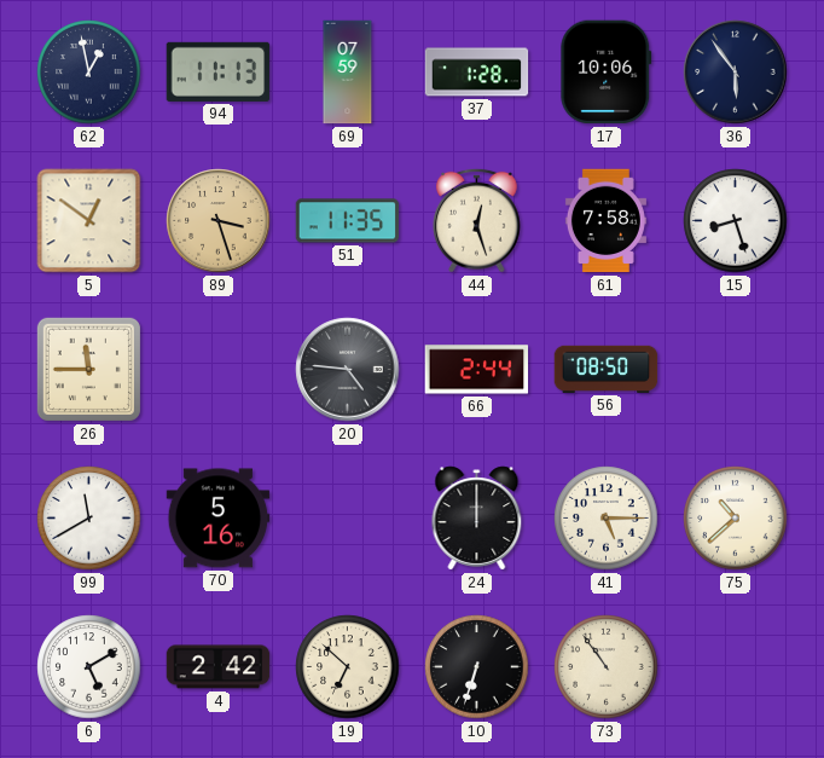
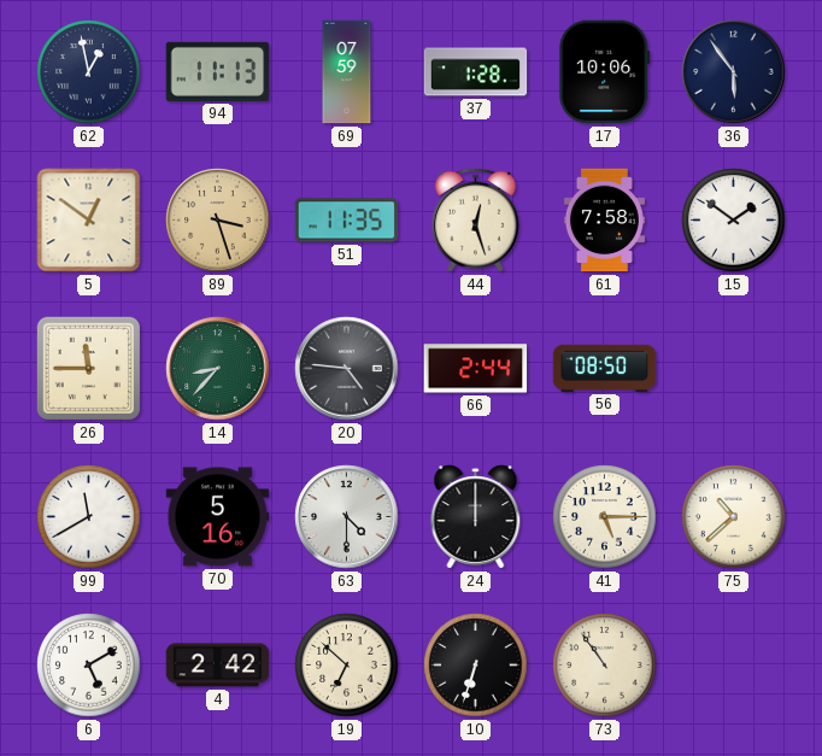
15: 8:27 -> 1:51 (734, 221)
14: none -> 8:37 (218, 369)
63: none -> 4:30 (347, 517)
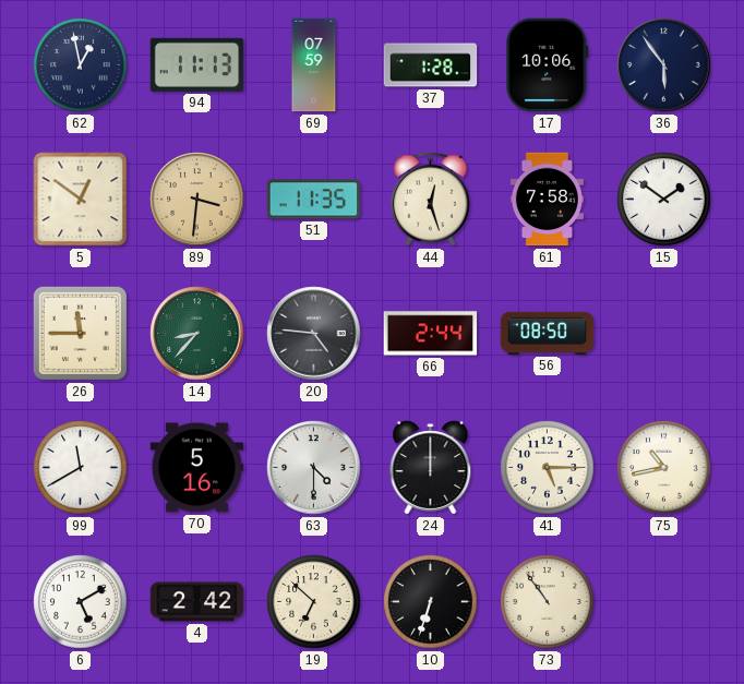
89: 3:27 -> 3:31 (197, 200)
75: 10:38 -> 10:43 (664, 468)
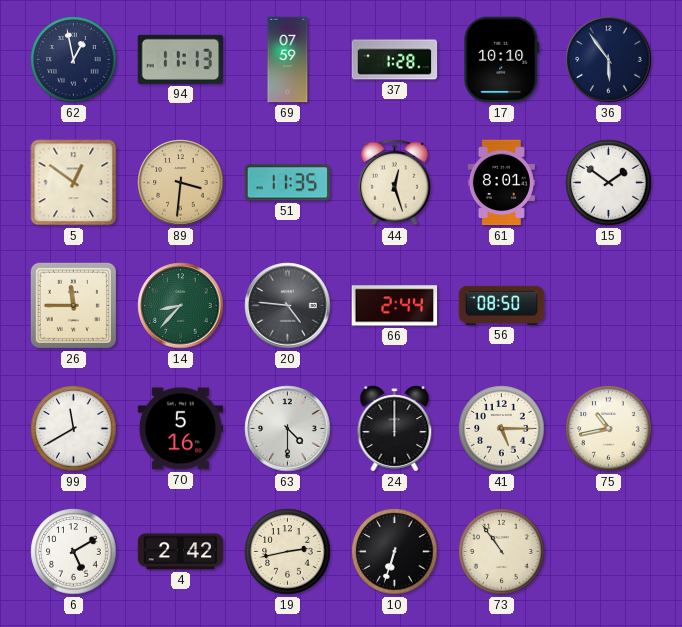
17: 10:06 -> 10:10 (502, 60)
61: 7:58 -> 8:01 (501, 183)
19: 6:52 -> 2:43 (288, 552)
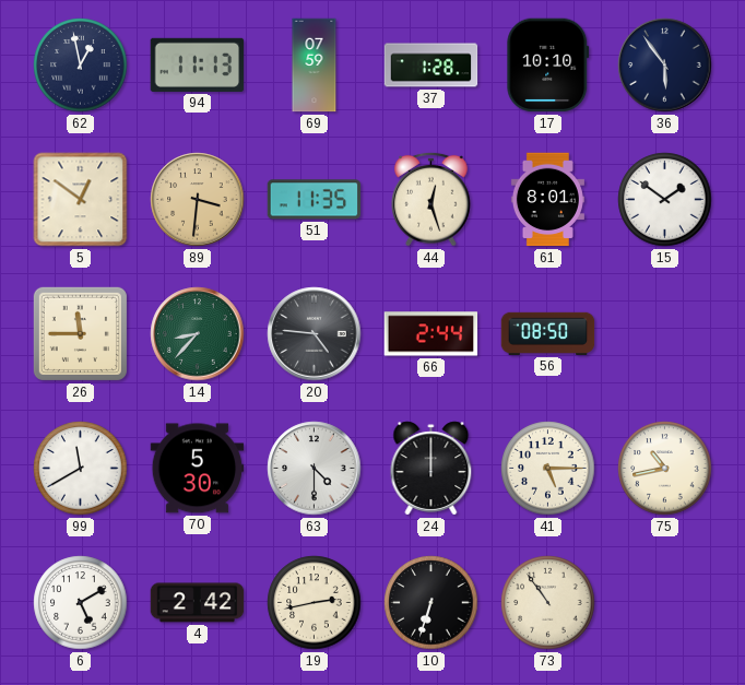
70: 5:16 -> 5:30 (198, 469)
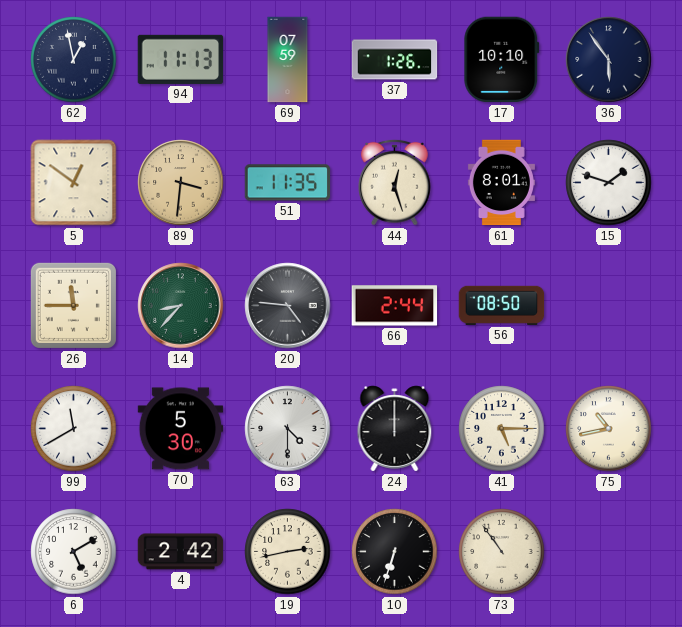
37: 1:28 -> 1:26 (395, 60)
15: 1:51 -> 1:48 (609, 183)
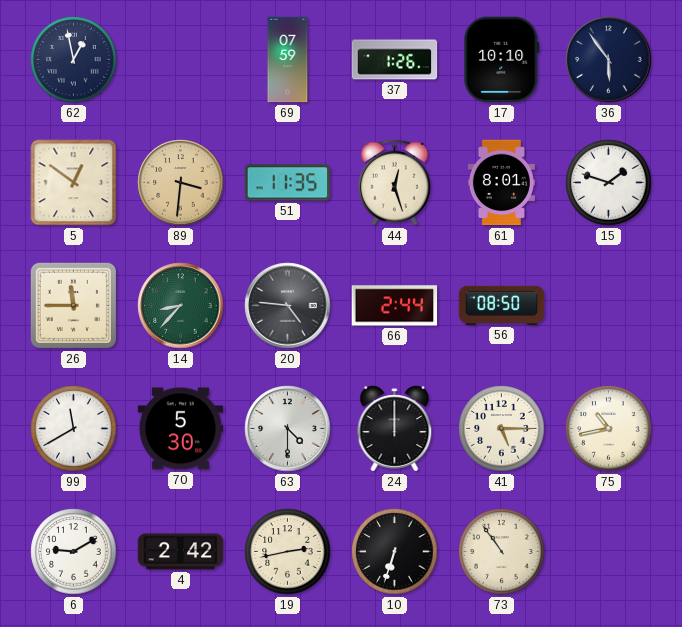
94: 11:13 -> none (181, 59)
6: 5:10 -> 9:10 (74, 552)
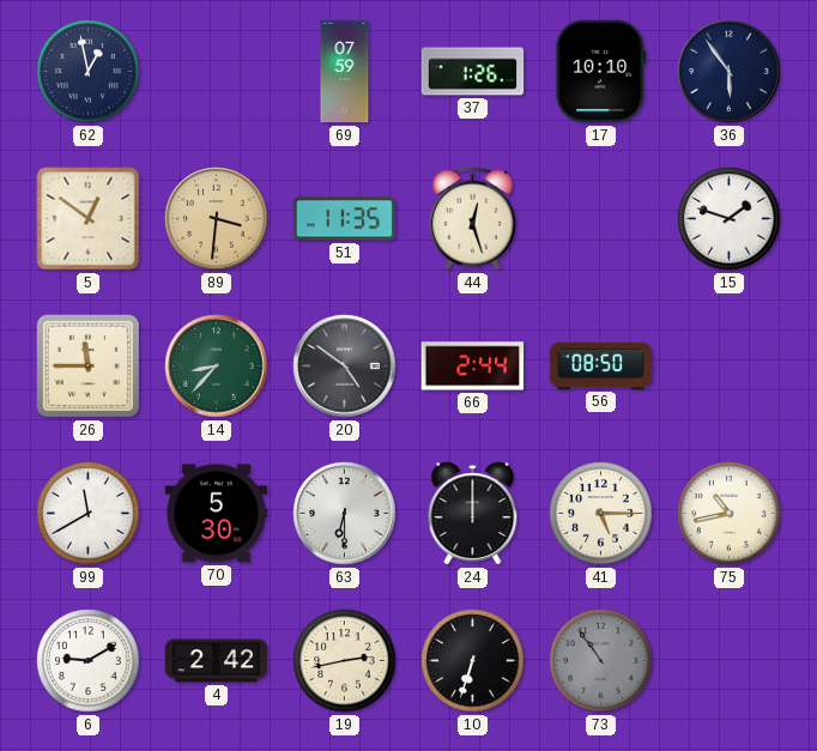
61: 8:01 -> none (501, 183)
20: 4:46 -> 4:51 (345, 367)
63: 4:30 -> 6:30 (345, 514)
73 dial: cream -> grey (601, 661)
